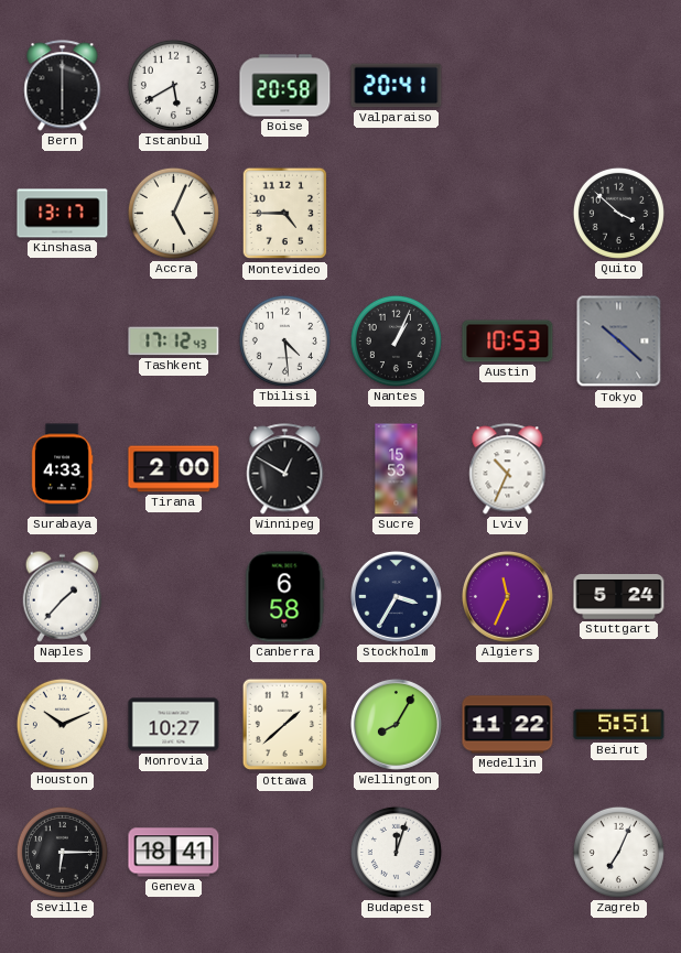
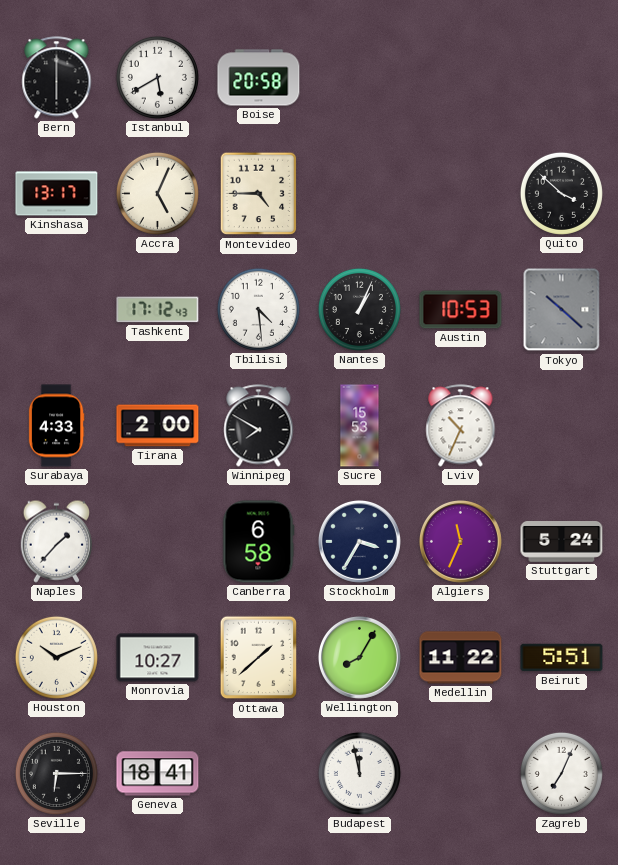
Valparaiso: 20:41 -> none (397, 86)
Winnipeg: 12:50 -> 7:50 (259, 426)
Budapest: 12:03 -> 11:58 (359, 773)
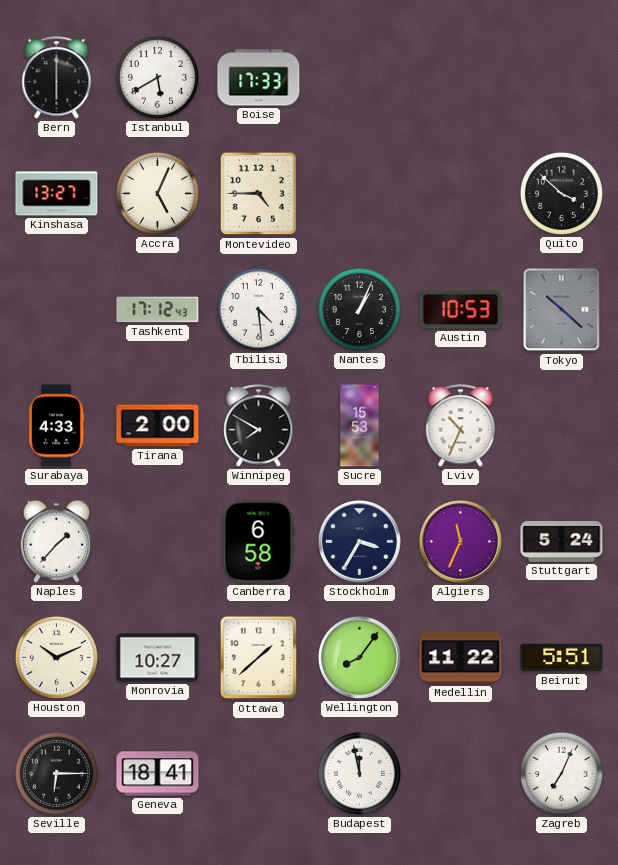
Boise: 20:58 -> 17:33 (259, 78)
Kinshasa: 13:17 -> 13:27 (57, 194)
Wellington: 8:05 -> 8:06 (359, 657)
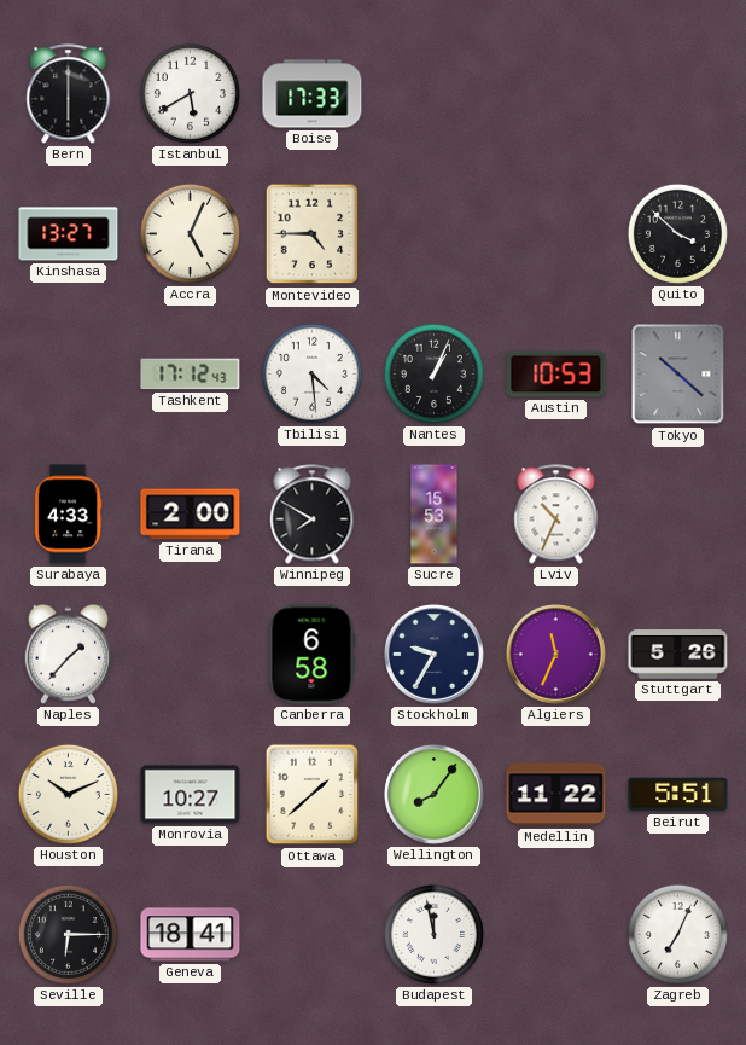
Stockholm: 3:35 -> 9:35 (433, 654)
Stuttgart: 5:24 -> 5:26 (678, 655)
